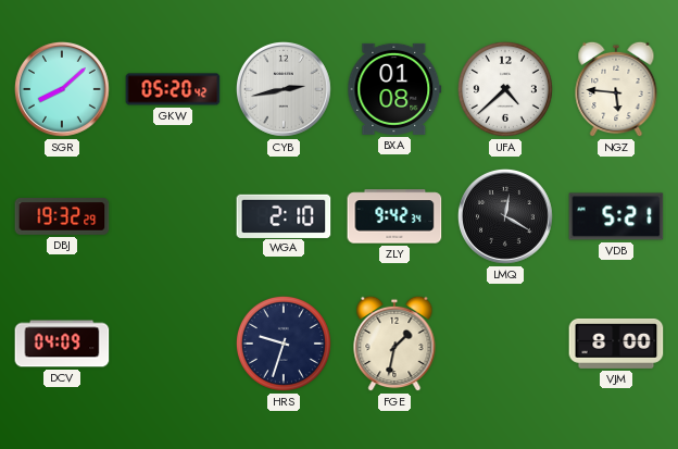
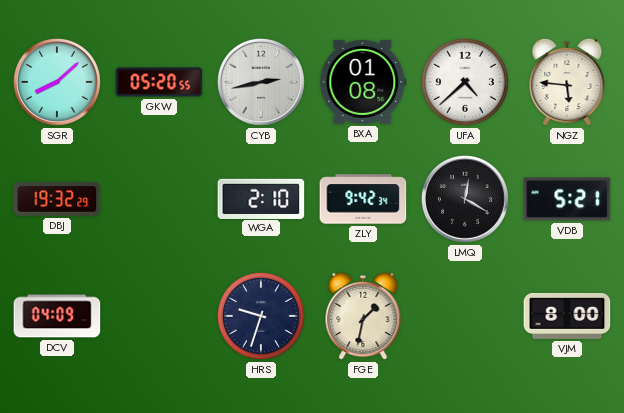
GKW: 05:20:42 -> 05:20:55 (159, 82)
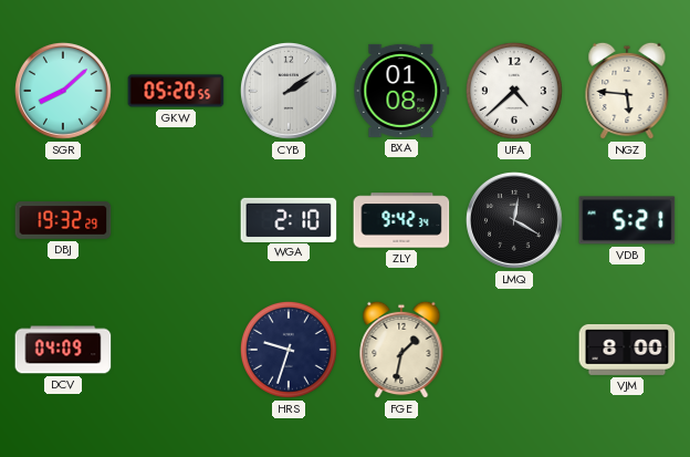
CYB: 2:43 -> 2:09 (289, 91)
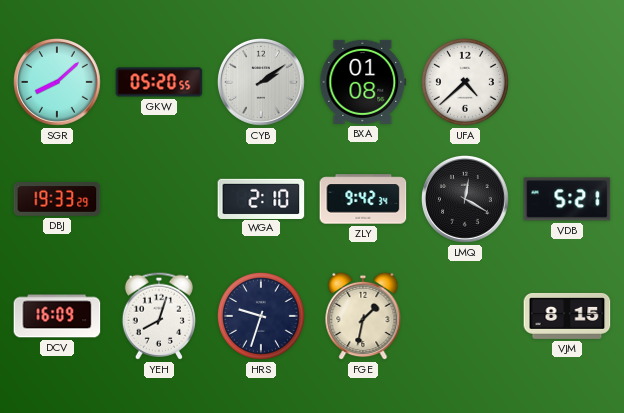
NGZ: 5:46 -> none (627, 91)
DBJ: 19:32 -> 19:33 (57, 199)
DCV: 04:09 -> 16:09 (57, 316)
YEH: none -> 8:03 (159, 316)
VJM: 8:00 -> 8:15 (567, 316)
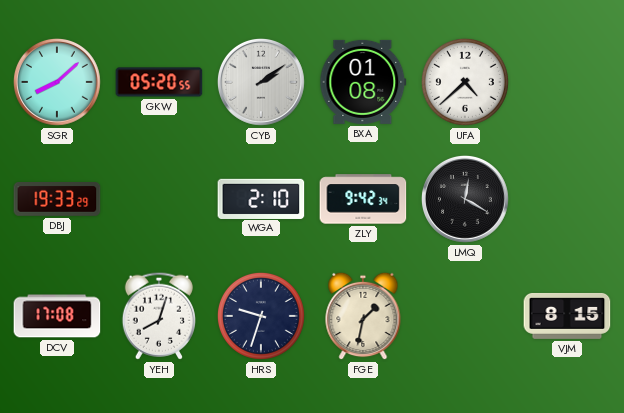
VDB: 5:21 -> none (567, 199)
DCV: 16:09 -> 17:08 (57, 316)
